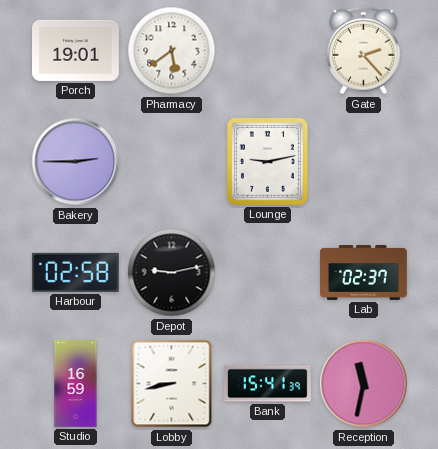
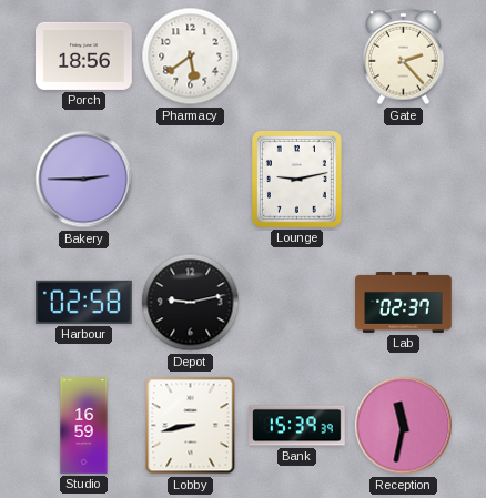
Porch: 19:01 -> 18:56 (84, 55)
Bank: 15:41 -> 15:39 (297, 426)
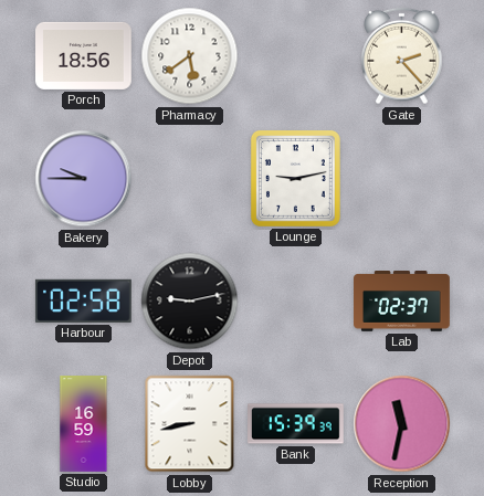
Bakery: 2:45 -> 9:45 (84, 179)
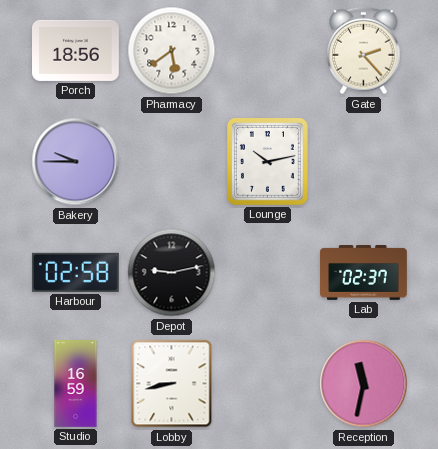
Lounge: 9:13 -> 10:13 (267, 161)
Bank: 15:39 -> none (296, 424)
